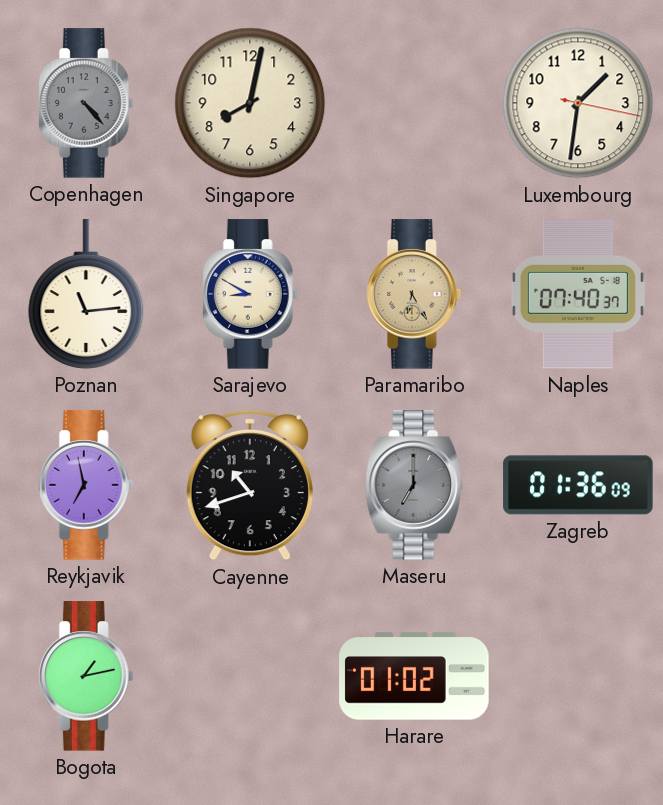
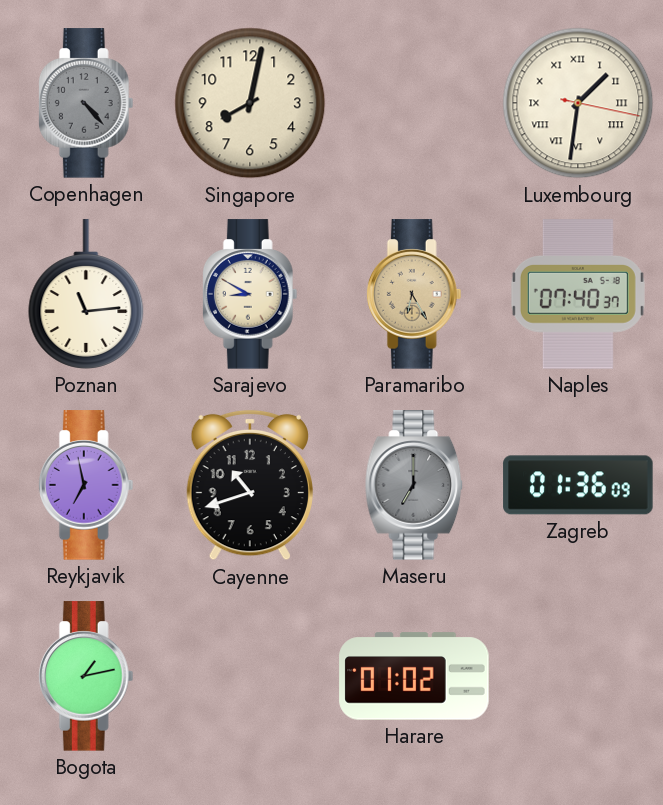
Luxembourg numerals: Arabic -> Roman (578, 103)
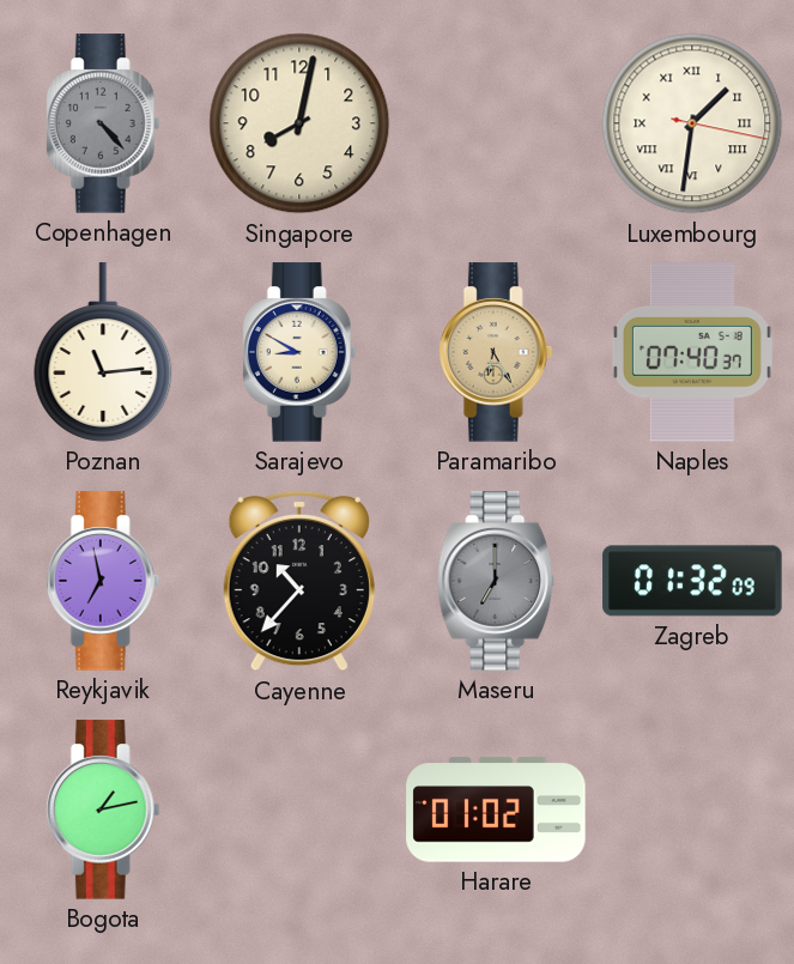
Cayenne: 10:42 -> 10:37 (299, 581)
Zagreb: 01:36 -> 01:32 (692, 581)
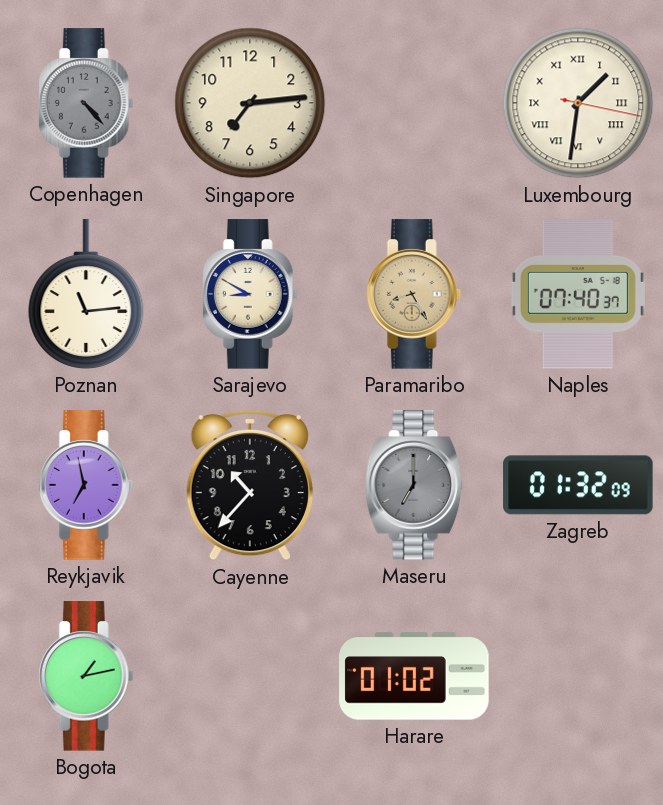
Singapore: 8:02 -> 7:14 (250, 103)
Paramaribo: 6:25 -> 8:25 (414, 294)
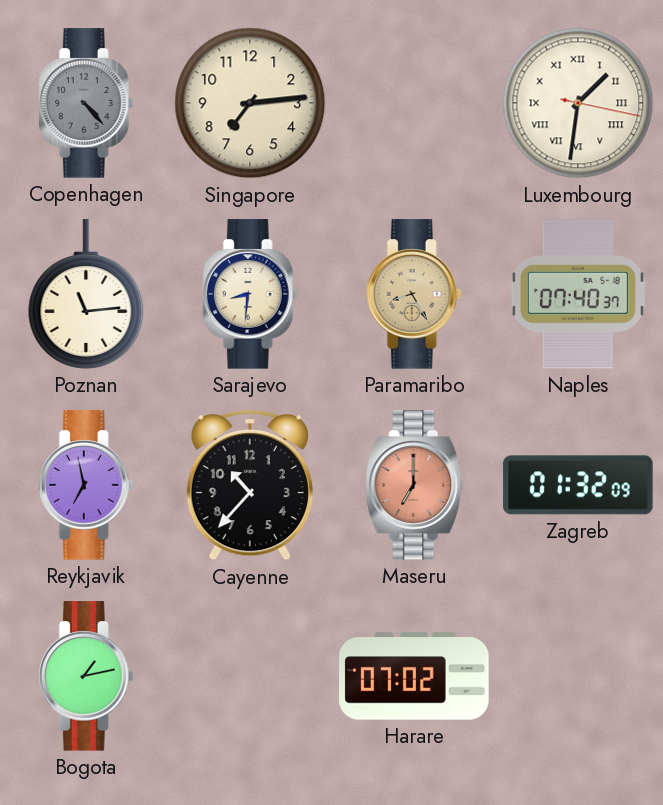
Sarajevo: 8:50 -> 8:31 (250, 294)
Maseru dial: grey -> salmon (414, 485)
Harare: 01:02 -> 07:02 (414, 676)
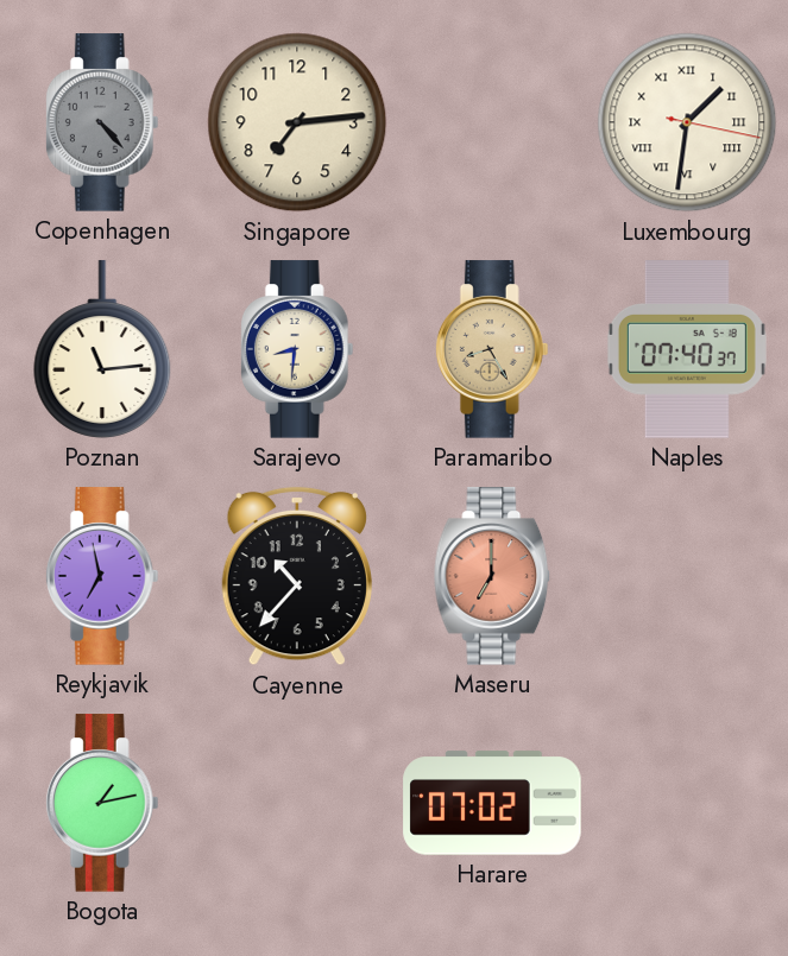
Zagreb: 01:32 -> none (578, 485)
